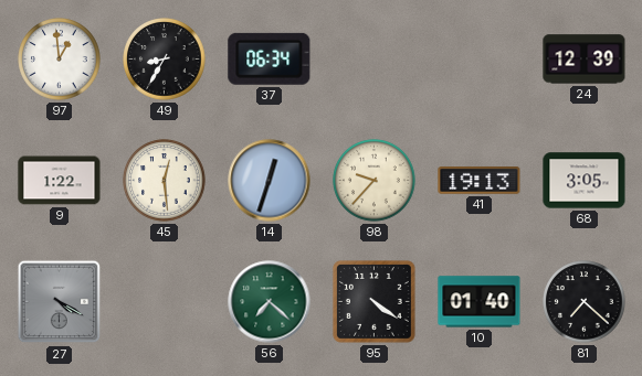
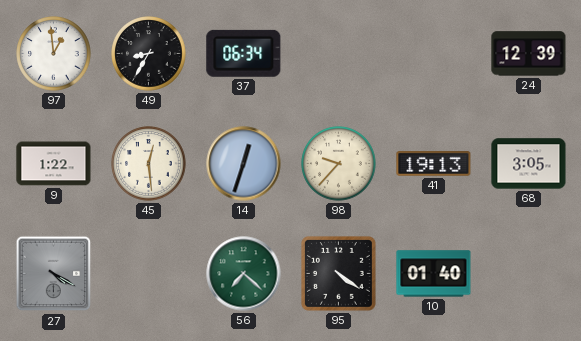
81: 7:22 -> none (585, 302)
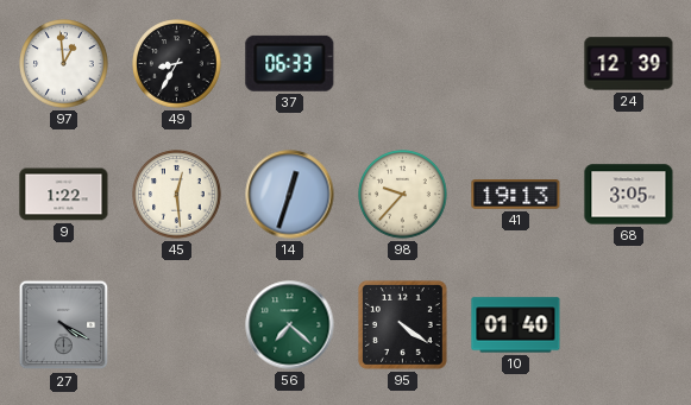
37: 06:34 -> 06:33 (290, 63)
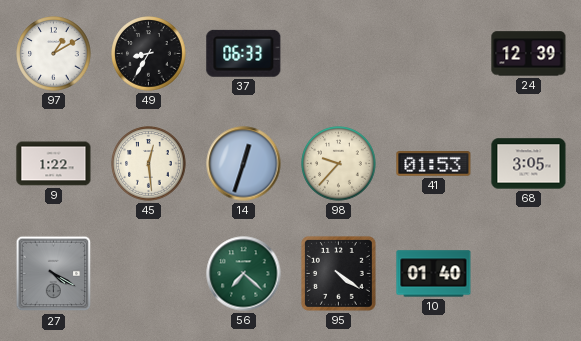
97: 12:59 -> 1:10 (54, 54)
41: 19:13 -> 01:53 (434, 164)
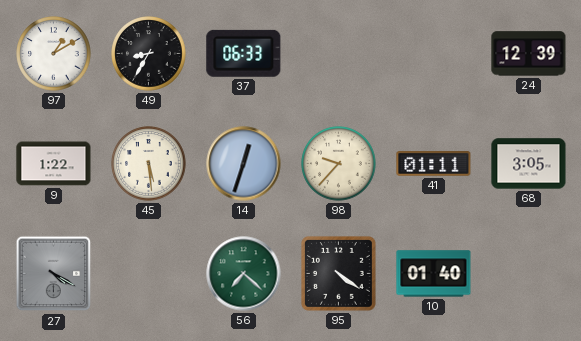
45: 12:29 -> 5:29 (149, 164)
41: 01:53 -> 01:11 (434, 164)
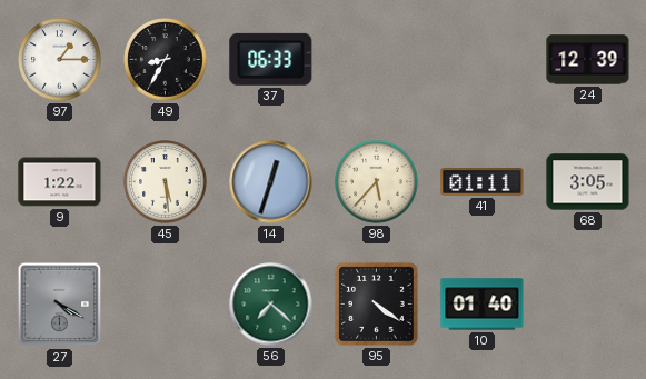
97: 1:10 -> 1:15 (60, 60)
98: 9:37 -> 5:37 (377, 182)
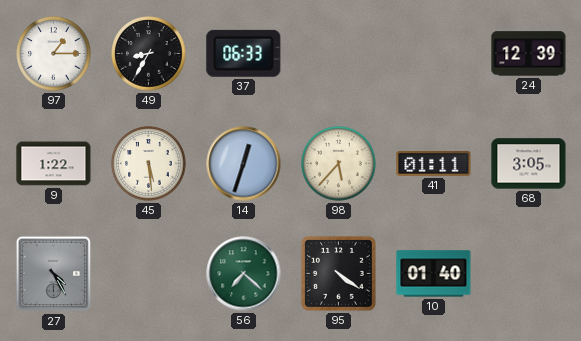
27: 4:20 -> 4:25 (54, 274)
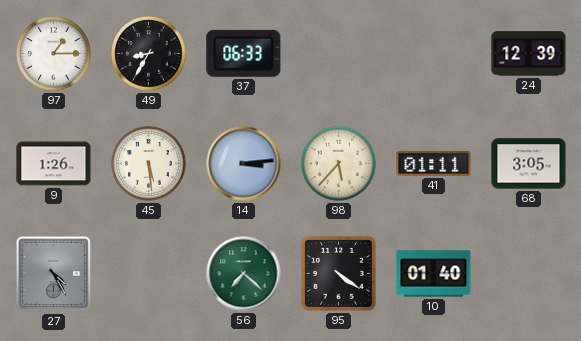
9: 1:22 -> 1:26 (54, 164)
14: 12:33 -> 3:14 (244, 164)
